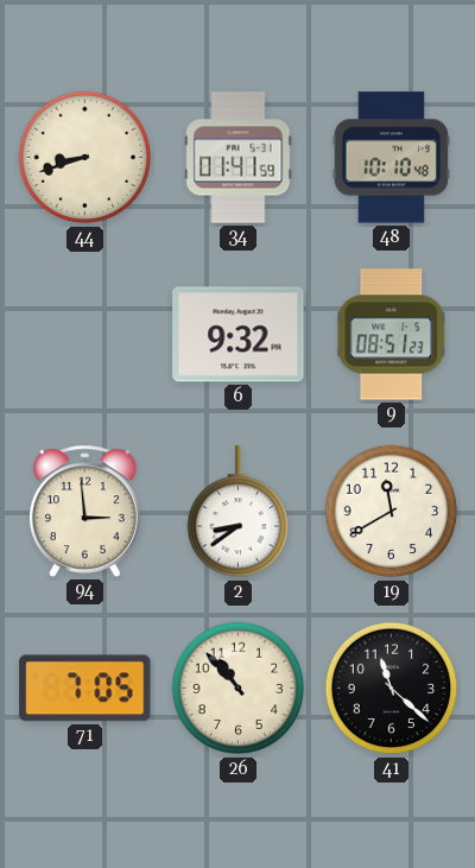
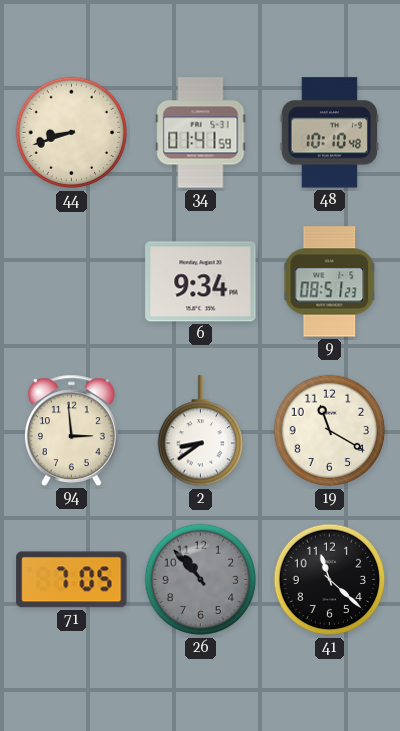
6: 9:32 -> 9:34 (201, 282)
19: 11:40 -> 11:20 (330, 431)
26 dial: cream -> grey (201, 580)
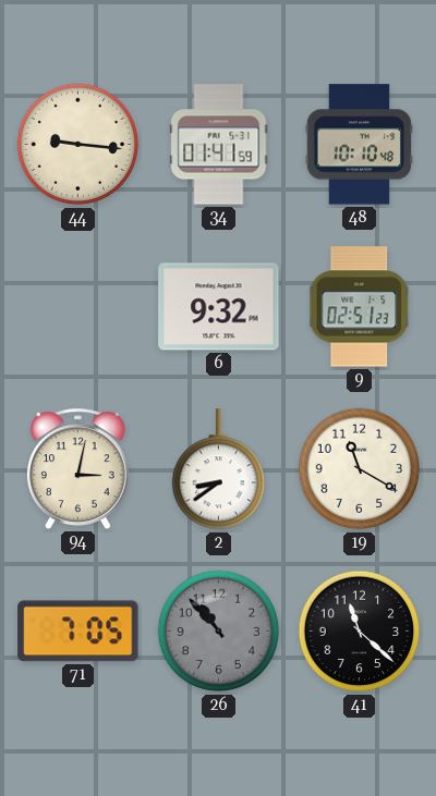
44: 8:42 -> 9:16 (78, 145)
6: 9:34 -> 9:32 (219, 307)
9: 08:51 -> 02:51 (360, 307)
94: 2:59 -> 3:02 (77, 468)
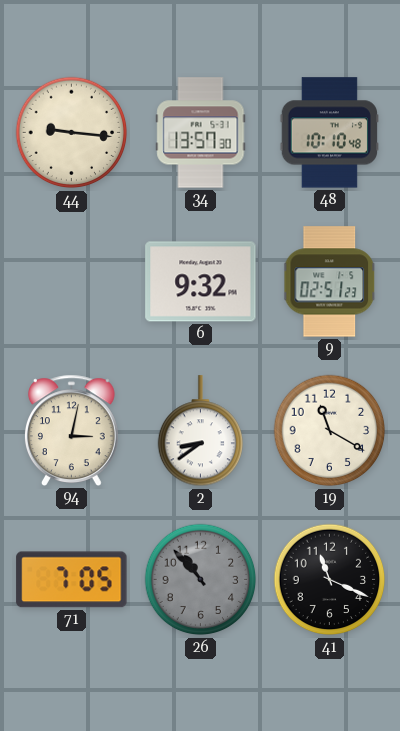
34: 01:41 -> 13:57 (201, 133)
41: 11:22 -> 11:19 (330, 580)
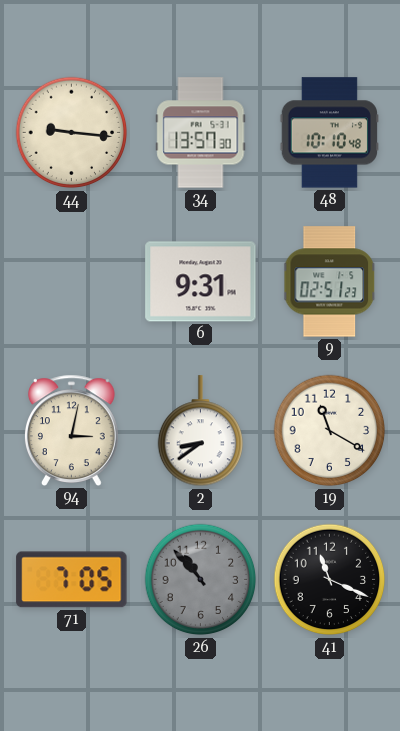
6: 9:32 -> 9:31 (201, 282)
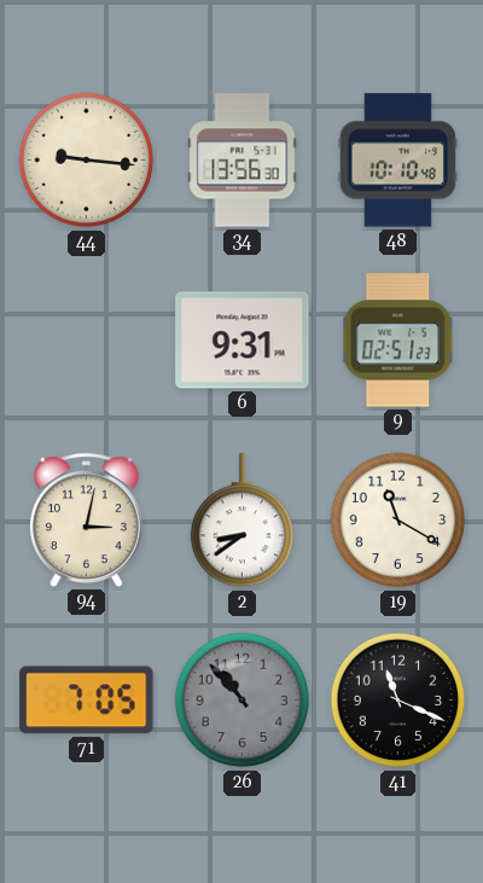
34: 13:57 -> 13:56 (243, 161)
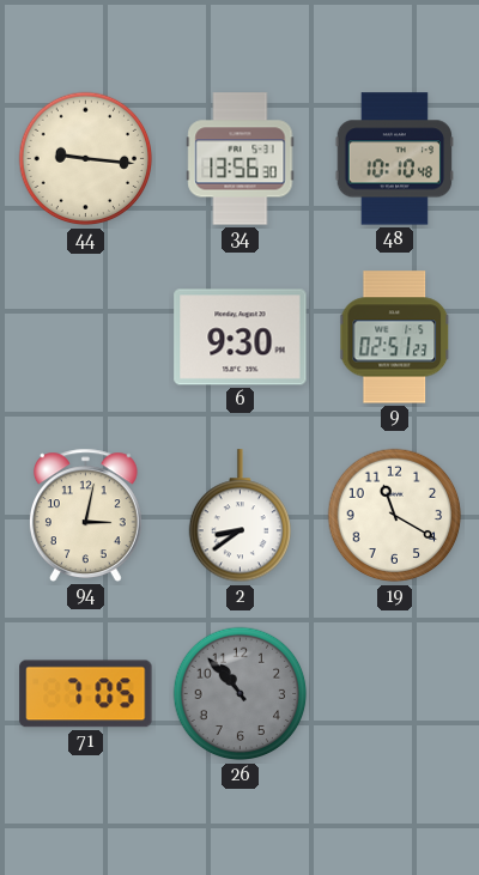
6: 9:31 -> 9:30 (241, 338)
41: 11:19 -> none (398, 701)
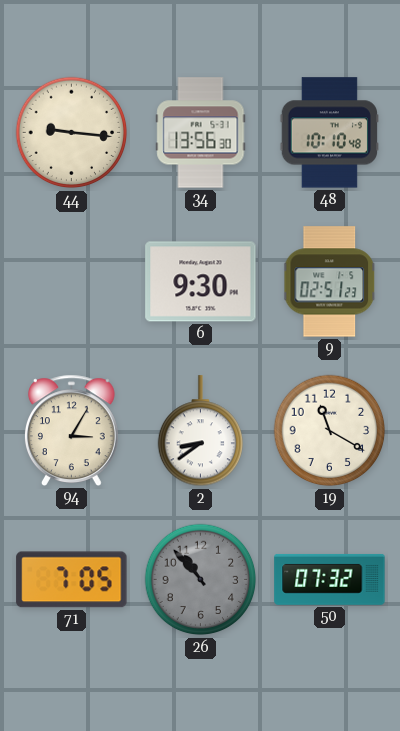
94: 3:02 -> 3:05 (71, 430)
50: none -> 07:32 (330, 579)
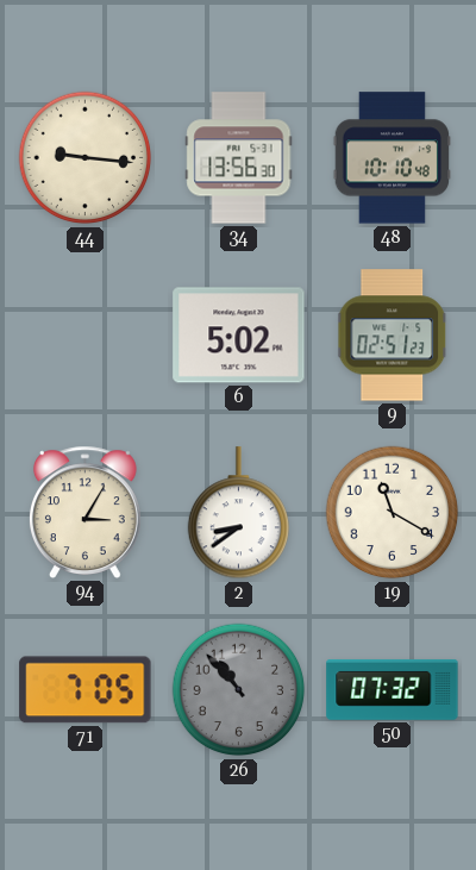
6: 9:30 -> 5:02 (239, 336)
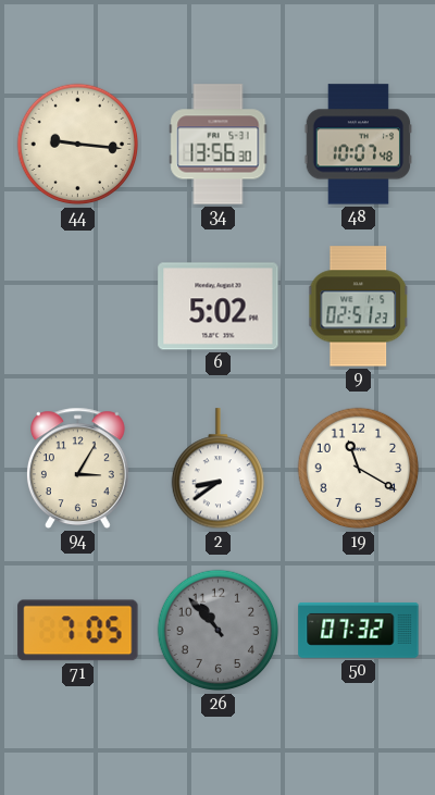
48: 10:10 -> 10:07 (358, 145)
